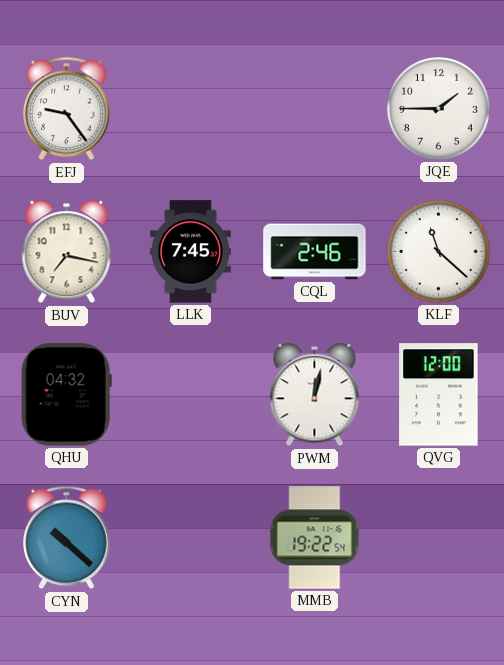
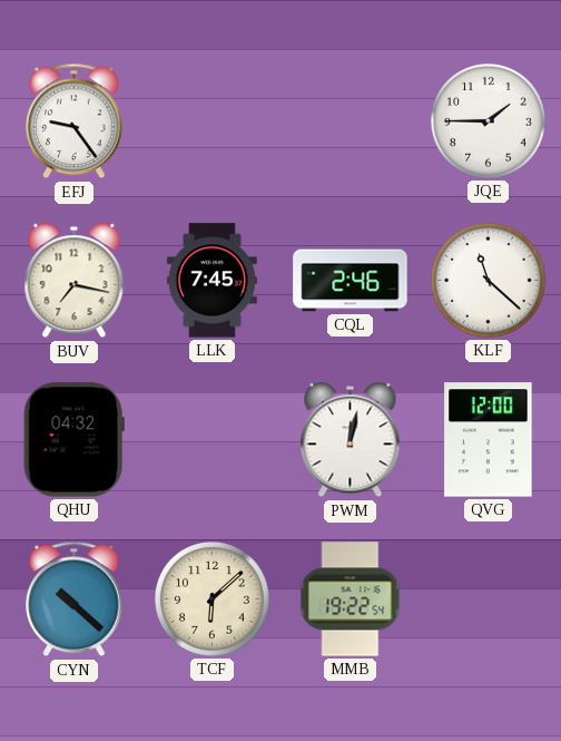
TCF: none -> 6:08 (211, 598)
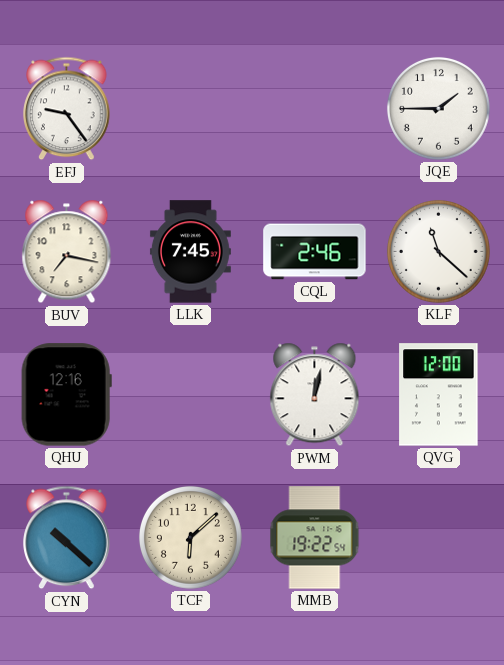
QHU: 04:32 -> 12:16 (66, 395)
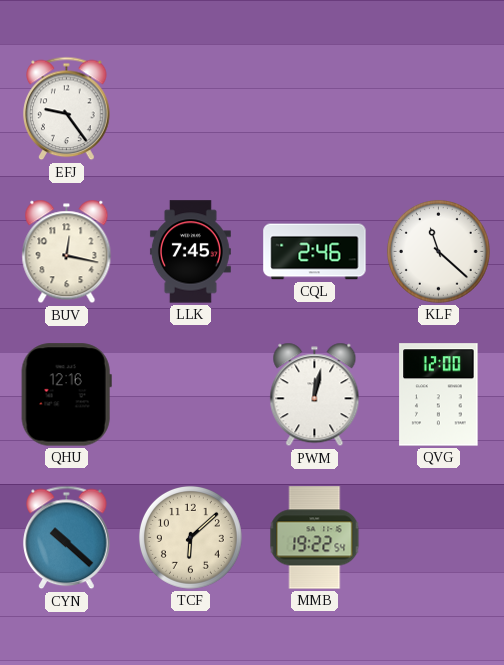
JQE: 1:45 -> none (438, 108)
BUV: 7:17 -> 12:17 (67, 252)
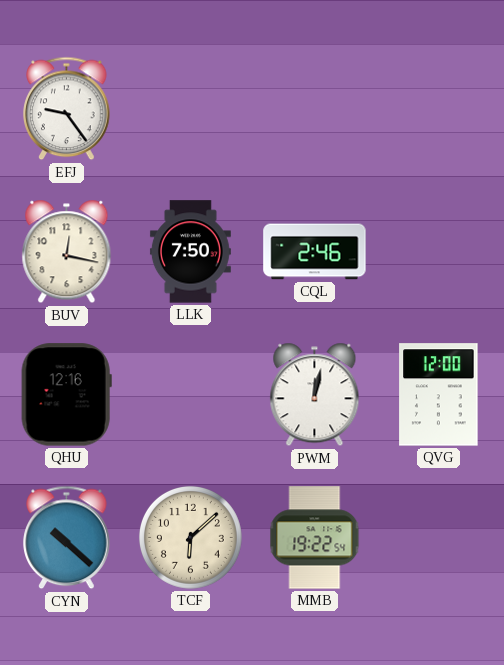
LLK: 7:45 -> 7:50 (190, 252)
KLF: 11:22 -> none (438, 251)
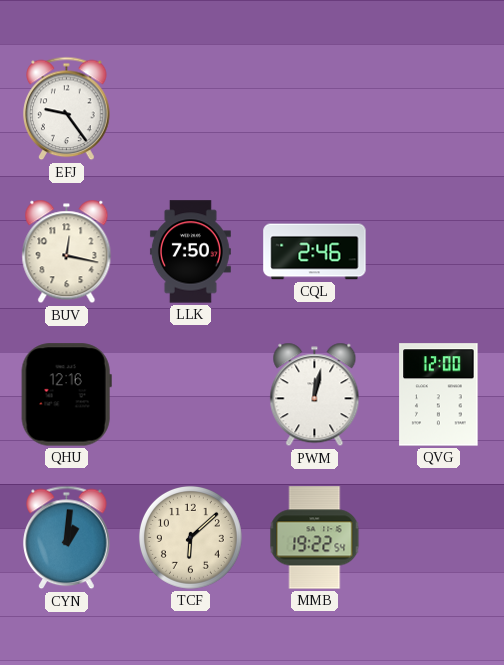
CYN: 10:22 -> 1:01 (67, 538)
